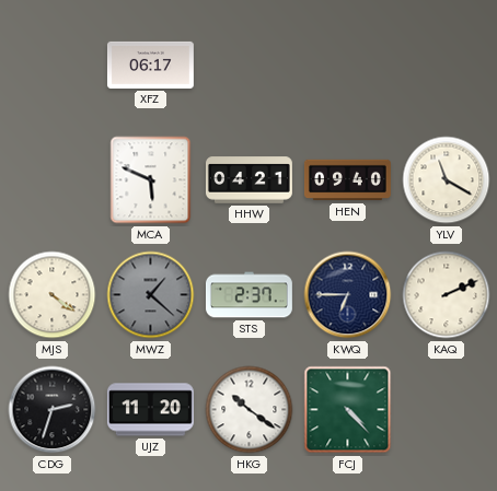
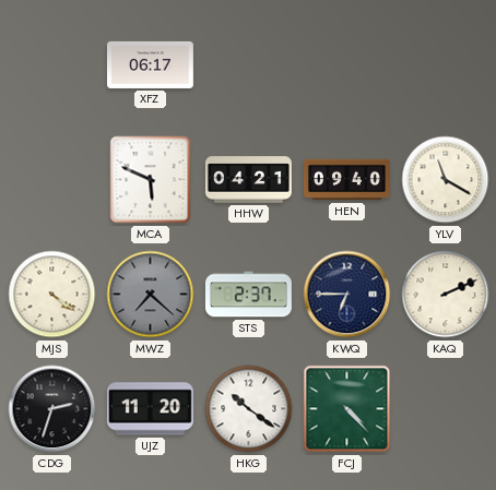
MWZ: 1:22 -> 7:22 (151, 295)
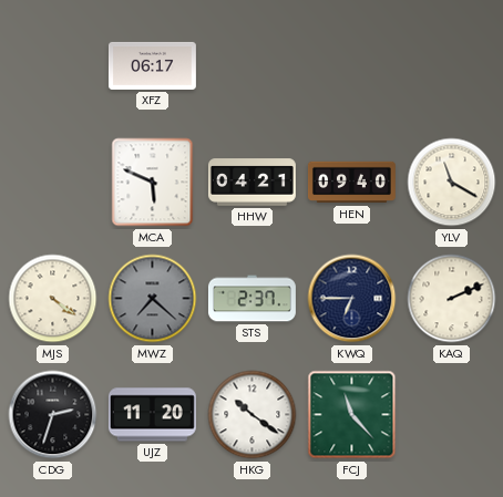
FCJ: 4:23 -> 11:23 (352, 415)
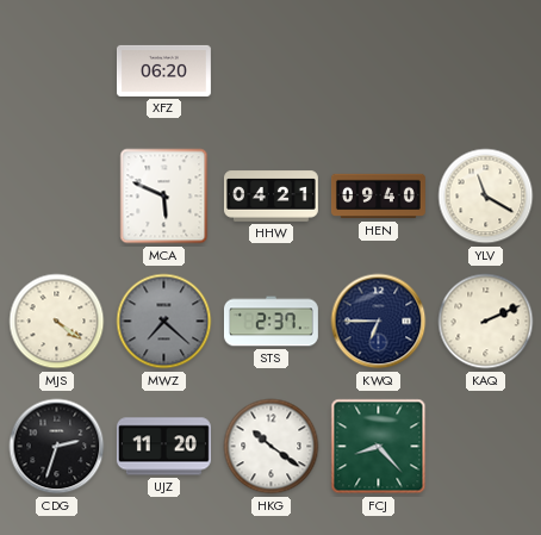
XFZ: 06:17 -> 06:20 (163, 70)
FCJ: 11:23 -> 8:23 (379, 447)
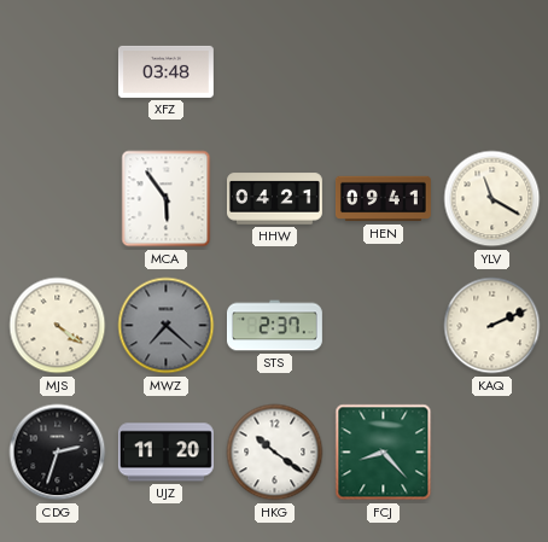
XFZ: 06:20 -> 03:48 (165, 71)
MCA: 5:49 -> 5:54 (167, 199)
HEN: 09:40 -> 09:41 (383, 199)
KWQ: 6:45 -> none (379, 322)
